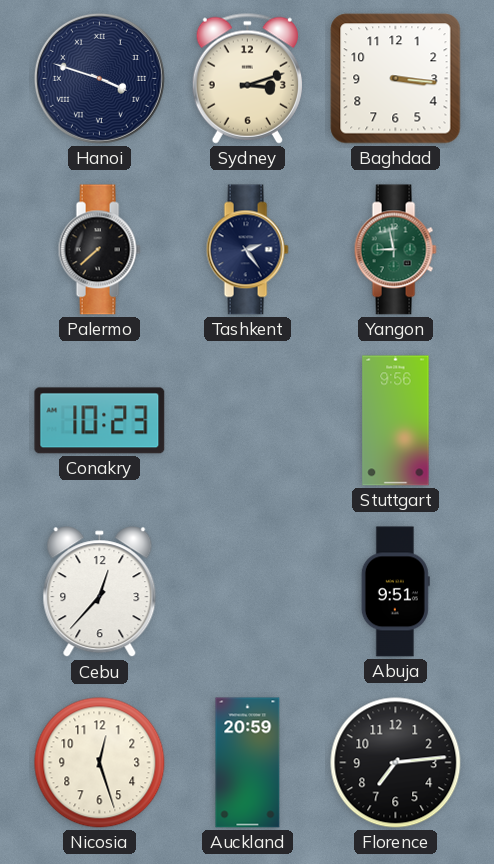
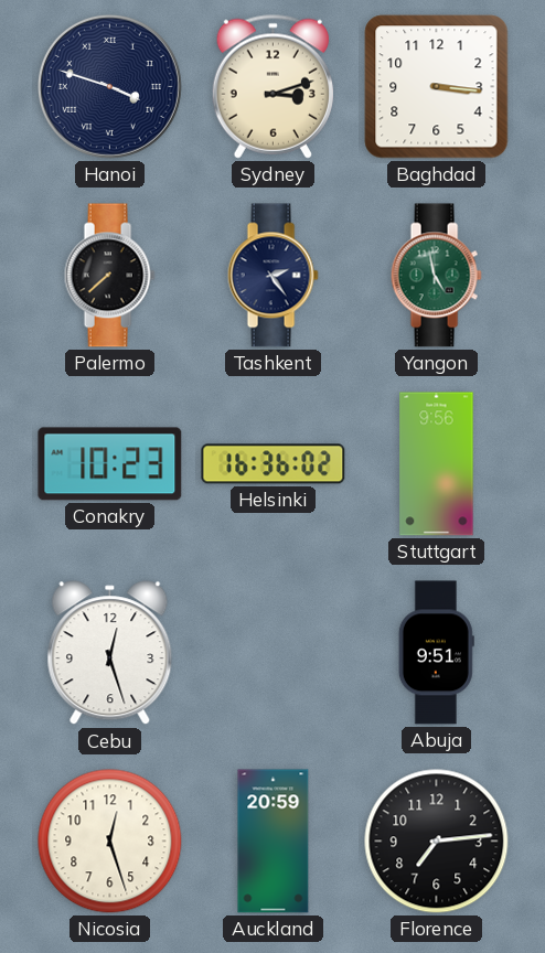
Yangon: 8:58 -> 4:58 (436, 276)
Helsinki: none -> 16:36 (274, 464)
Cebu: 12:37 -> 12:27 (110, 653)
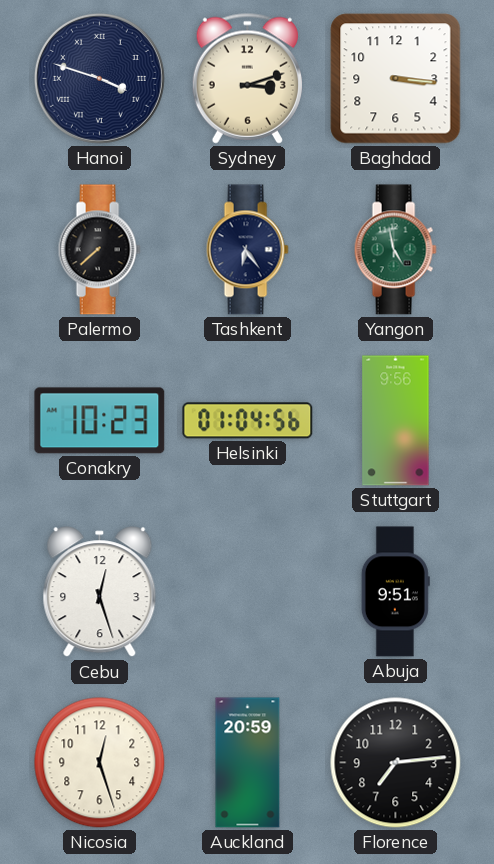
Tashkent: 2:24 -> 6:24 (247, 250)
Helsinki: 16:36 -> 01:04 (248, 421)
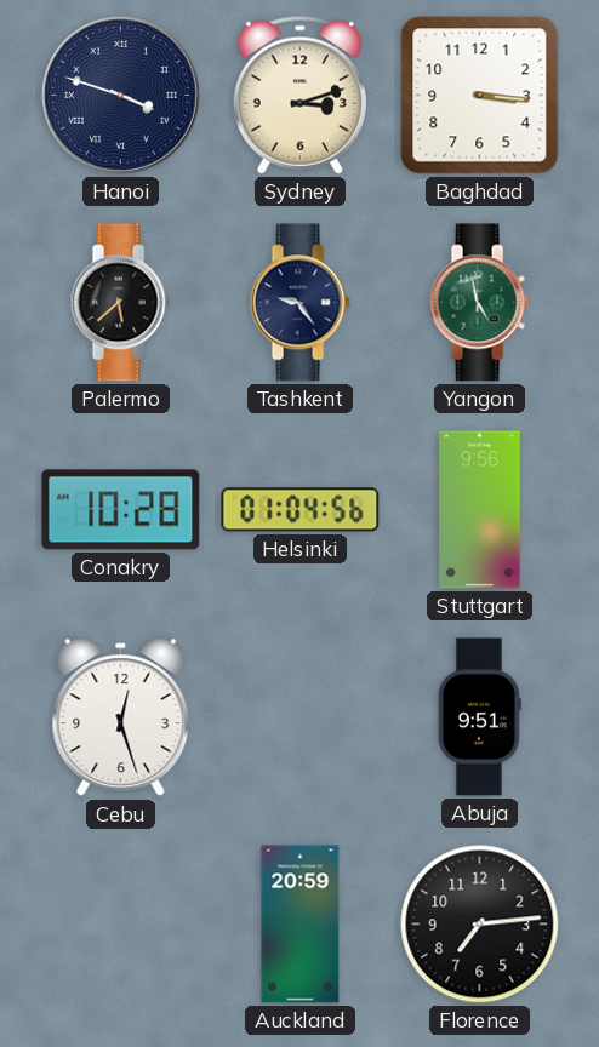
Palermo: 7:38 -> 5:38 (120, 303)
Tashkent: 6:24 -> 9:24 (299, 303)
Conakry: 10:23 -> 10:28 (121, 510)
Nicosia: 12:27 -> none (100, 763)
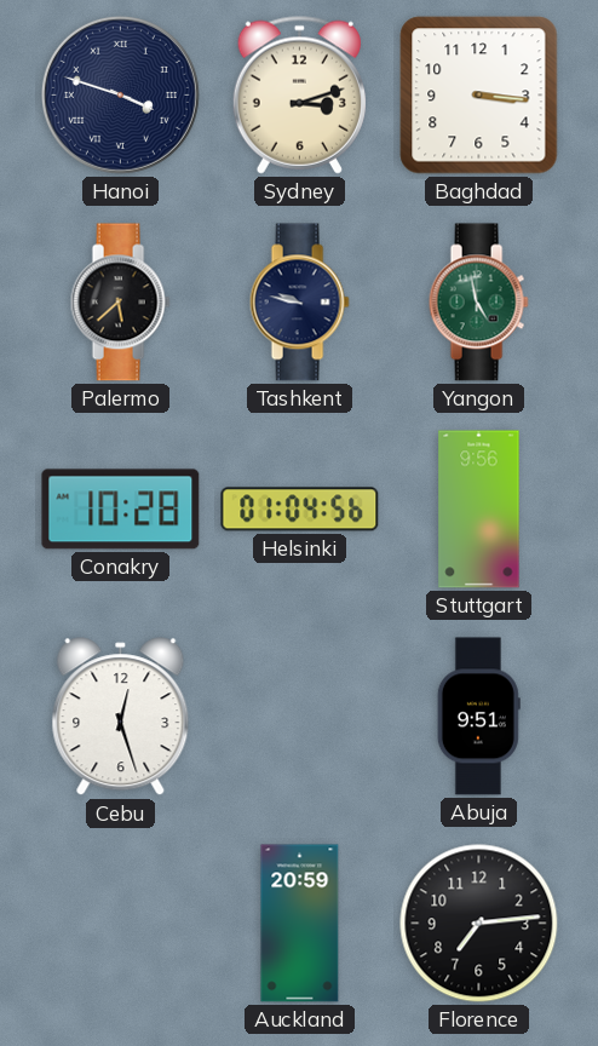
Tashkent: 9:24 -> 9:47 (299, 303)
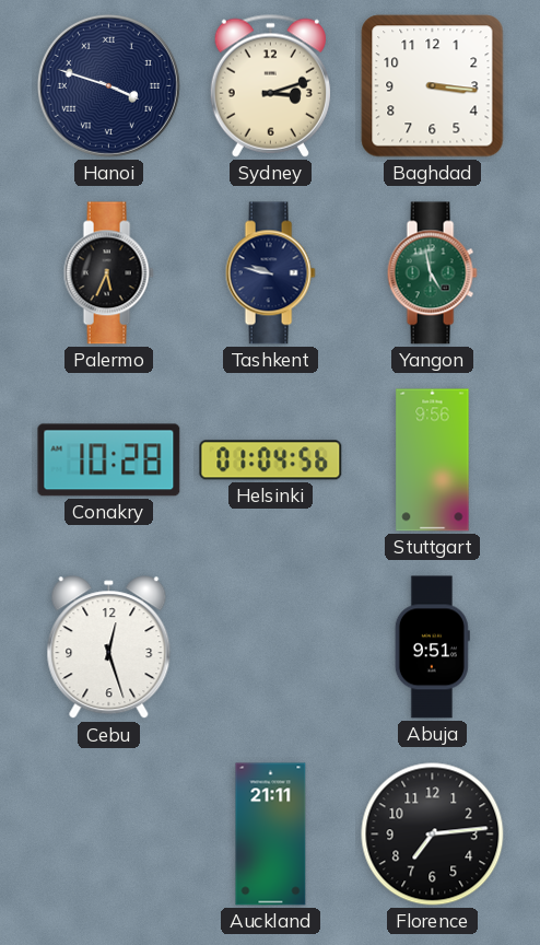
Palermo: 5:38 -> 5:34 (108, 273)
Auckland: 20:59 -> 21:11 (271, 835)
